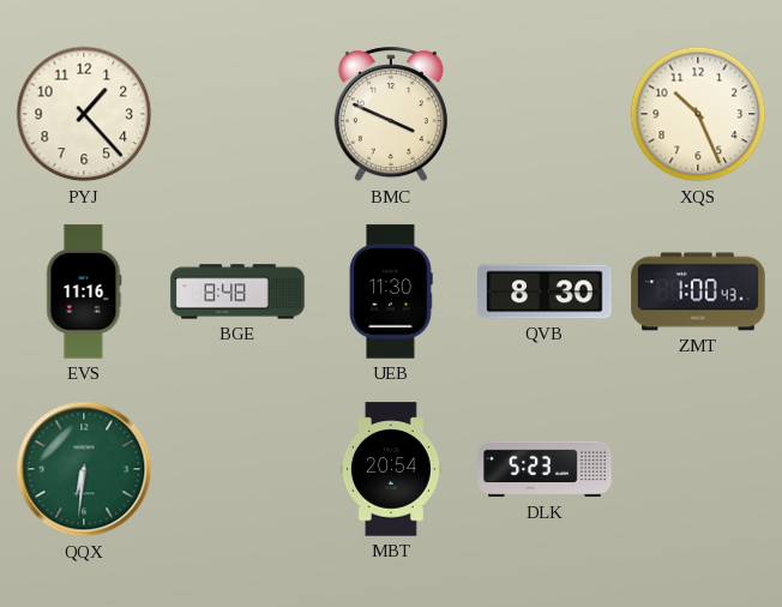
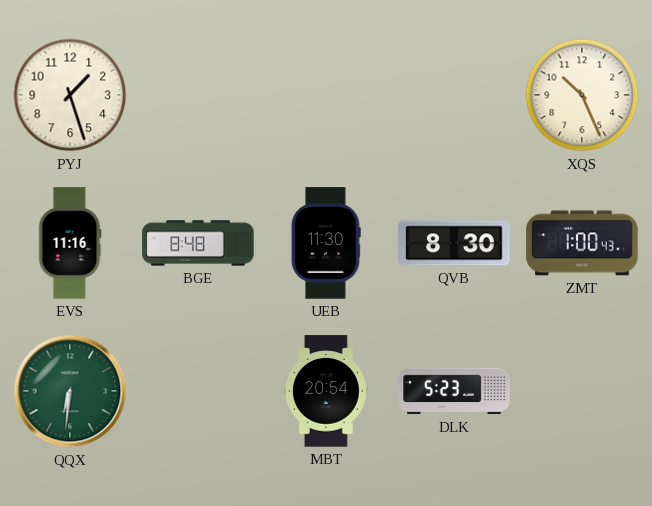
PYJ: 1:23 -> 1:27 (70, 95)
BMC: 3:49 -> none (391, 115)
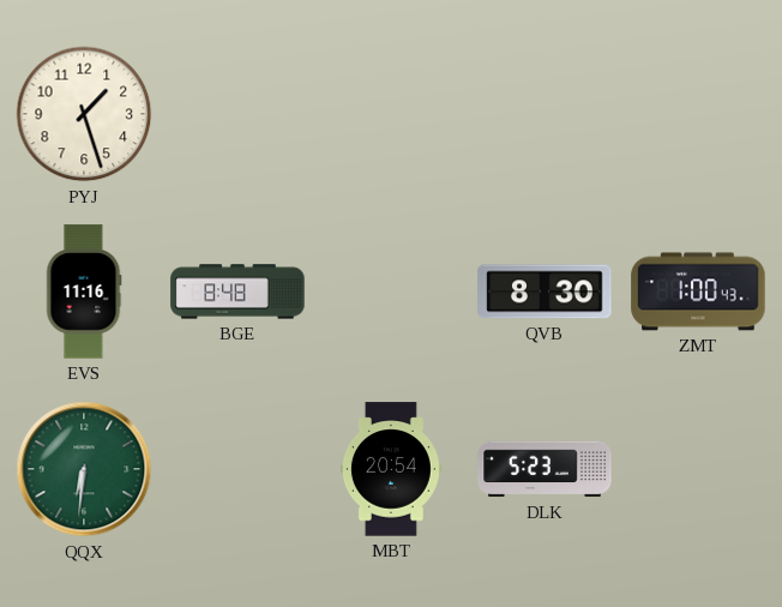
XQS: 10:26 -> none (582, 95)
UEB: 11:30 -> none (326, 243)
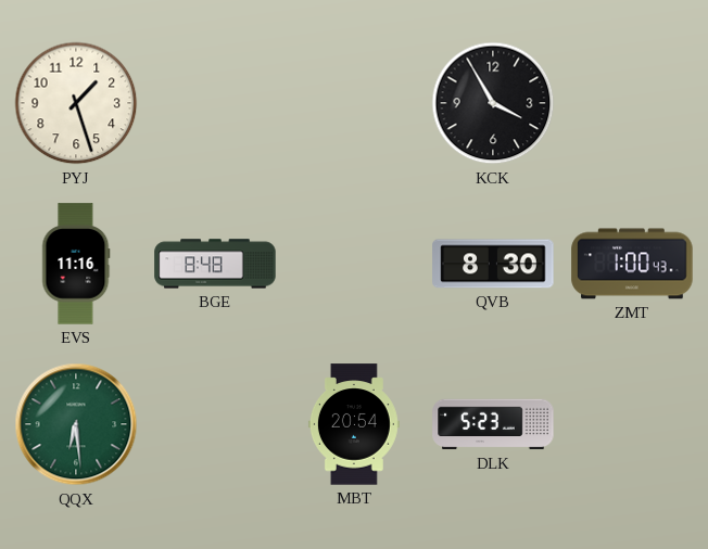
KCK: none -> 3:55 (493, 103)
QQX: 6:31 -> 6:29 (76, 424)
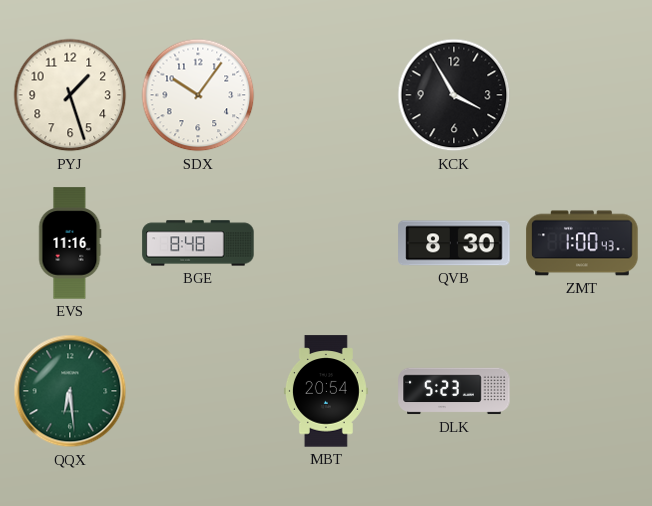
SDX: none -> 10:06 (198, 95)
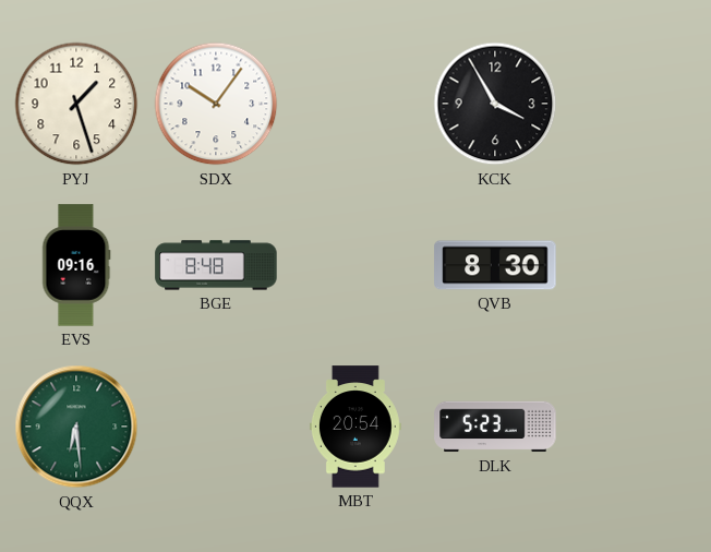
EVS: 11:16 -> 09:16 (76, 265)
ZMT: 1:00 -> none (582, 243)
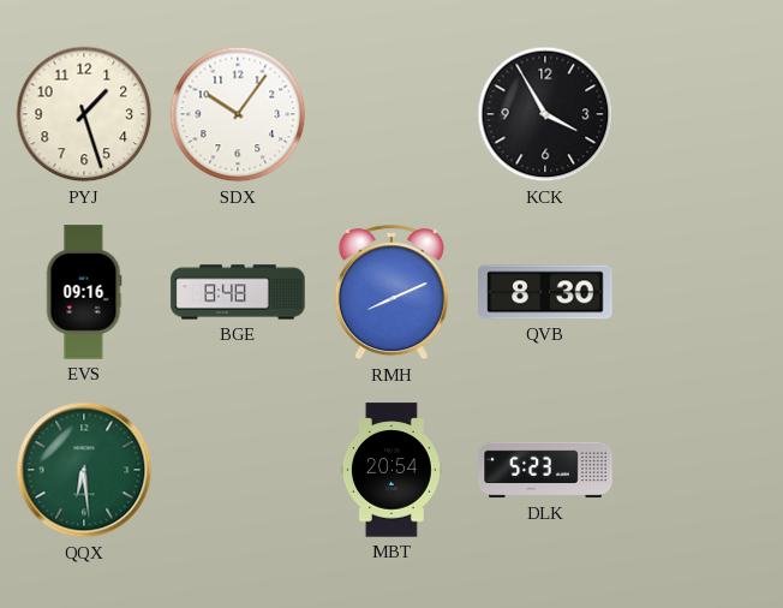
RMH: none -> 8:11 (391, 293)
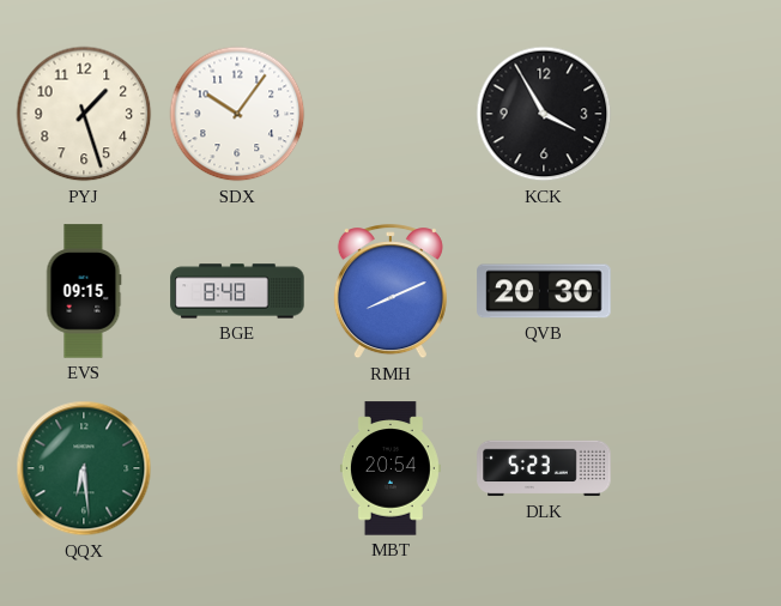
EVS: 09:16 -> 09:15 (84, 291)
QVB: 8:30 -> 20:30 (544, 291)
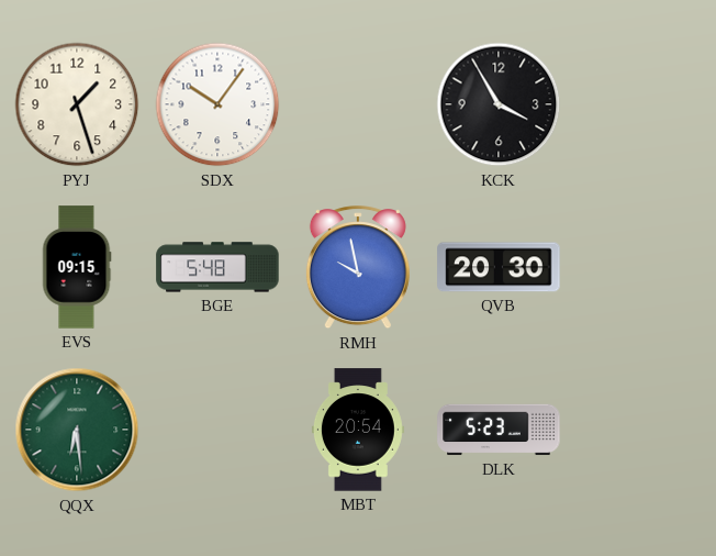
BGE: 8:48 -> 5:48 (217, 267)
RMH: 8:11 -> 9:58 (358, 268)
